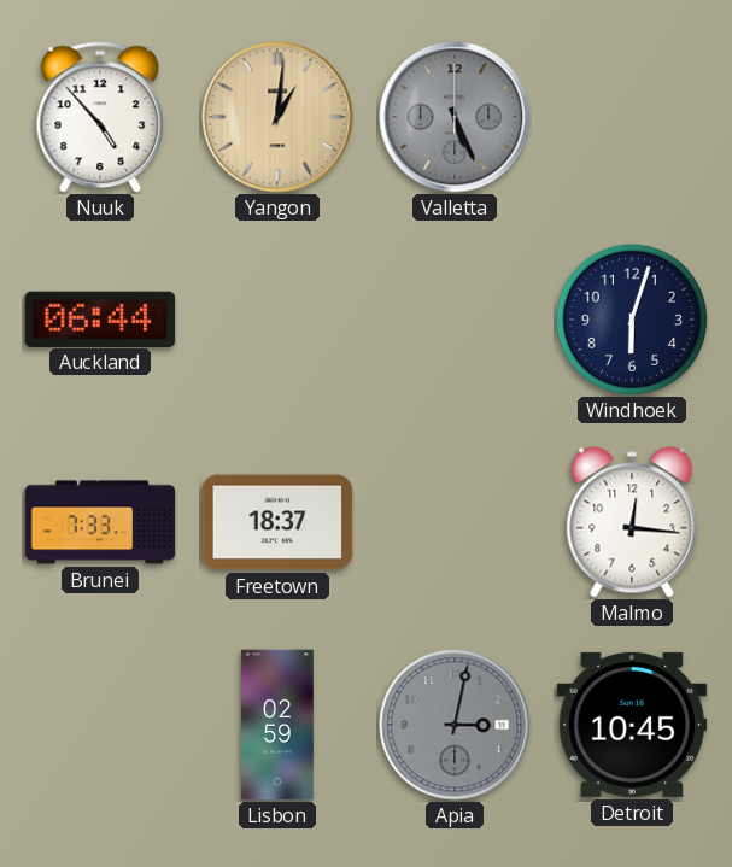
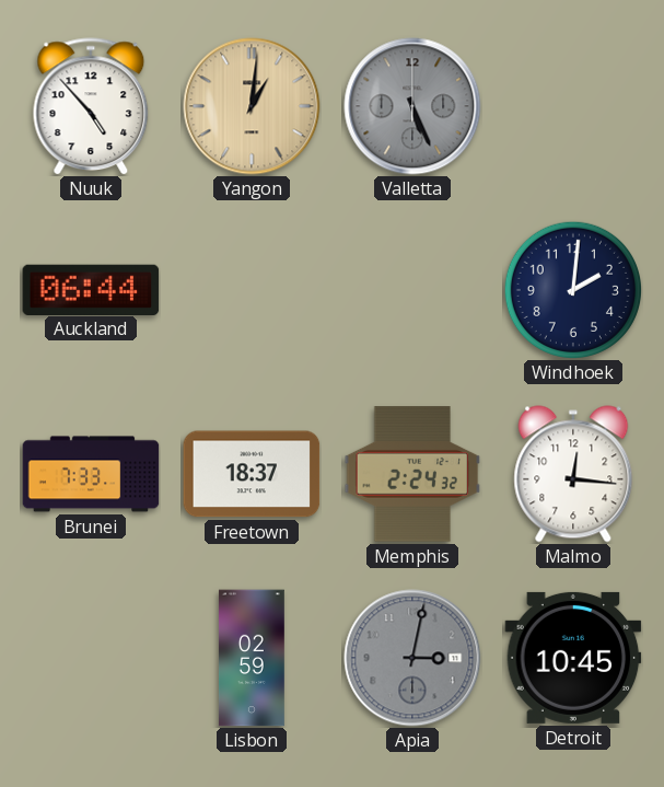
Windhoek: 6:03 -> 2:01 (572, 289)
Memphis: none -> 2:24 (412, 474)
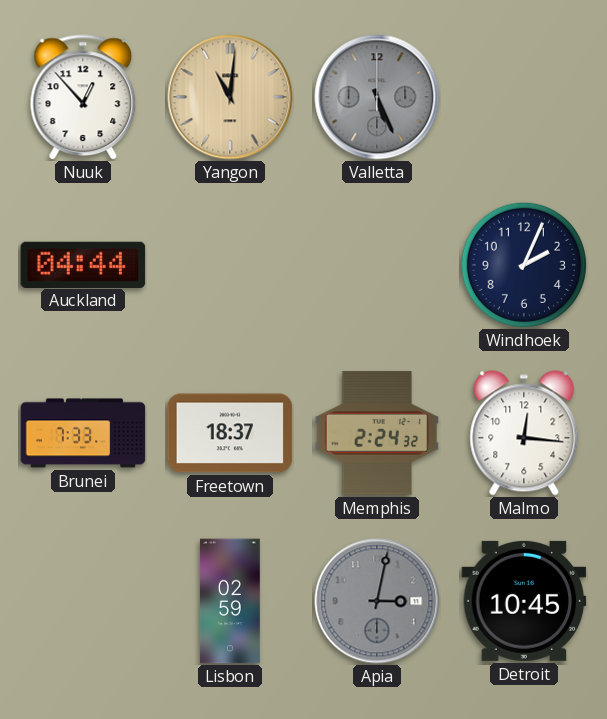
Nuuk: 4:53 -> 12:53 (83, 97)
Yangon: 1:01 -> 11:01 (230, 97)
Auckland: 06:44 -> 04:44 (83, 264)
Windhoek: 2:01 -> 2:04 (523, 264)
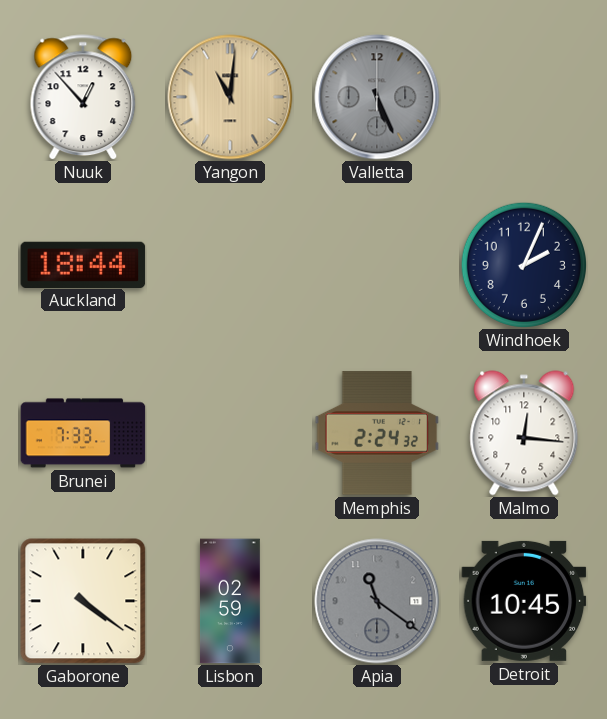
Auckland: 04:44 -> 18:44 (83, 264)
Freetown: 18:37 -> none (230, 433)
Gaborone: none -> 4:21 (83, 601)
Apia: 3:02 -> 11:21 (377, 601)
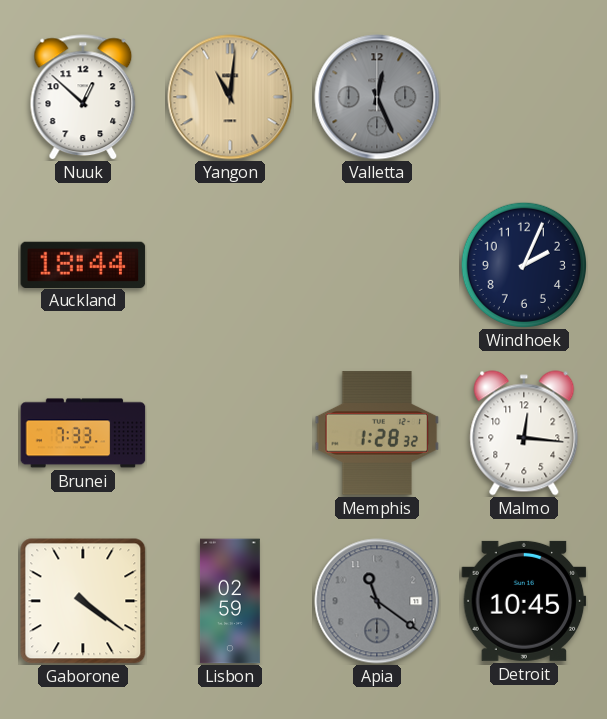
Nuuk: 12:53 -> 12:52 (83, 97)
Valletta: 5:26 -> 12:26 (377, 97)
Memphis: 2:24 -> 1:28 (377, 433)
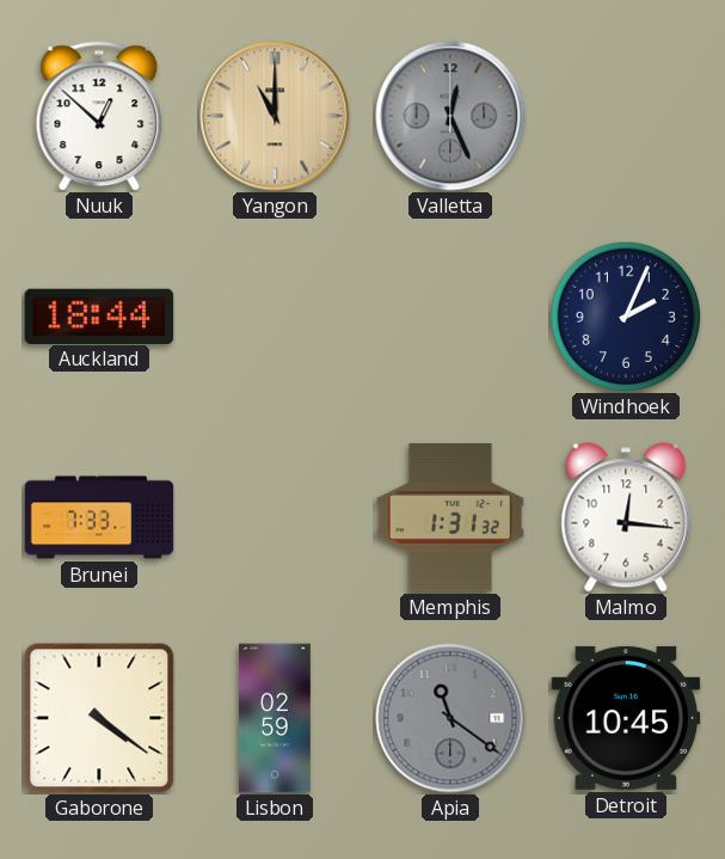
Yangon: 11:01 -> 11:00 (275, 116)
Memphis: 1:28 -> 1:31 (450, 517)
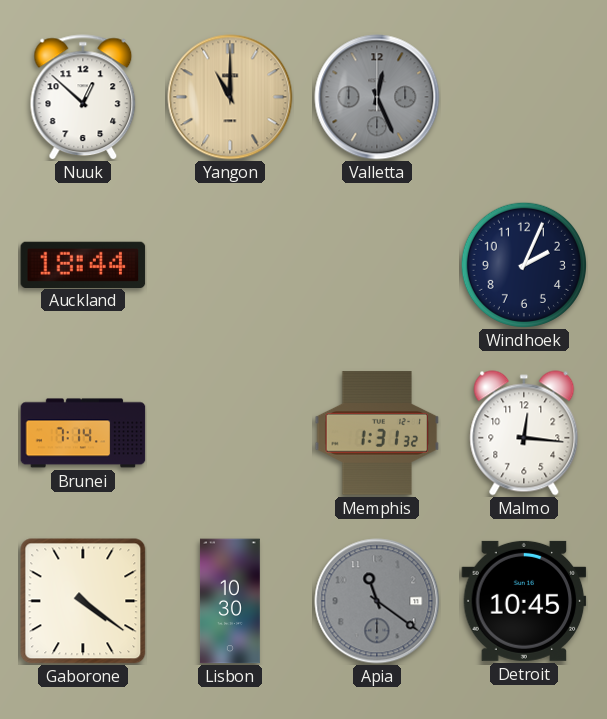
Brunei: 7:33 -> 7:14 (83, 433)
Lisbon: 02:59 -> 10:30 (230, 601)
